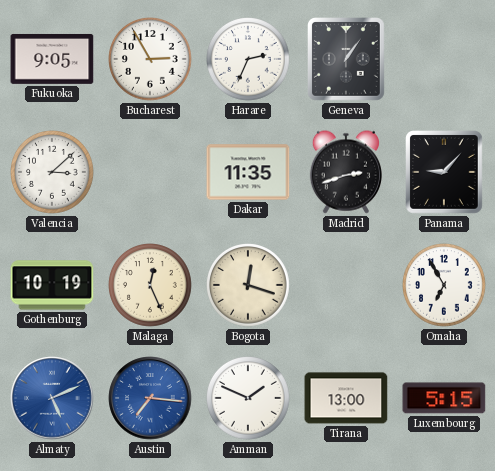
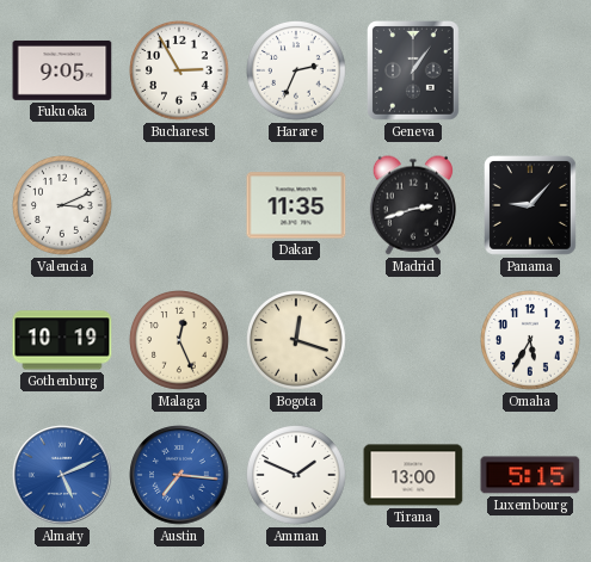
Valencia: 3:08 -> 3:11 (63, 206)
Omaha: 6:55 -> 5:35 (531, 341)
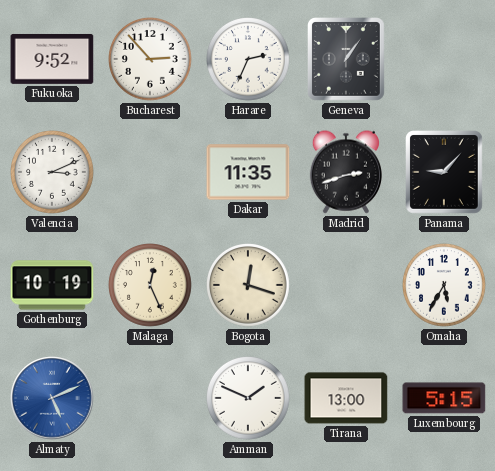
Fukuoka: 9:05 -> 9:52 (52, 59)
Bucharest: 2:55 -> 2:53 (151, 60)
Austin: 7:16 -> none (179, 475)
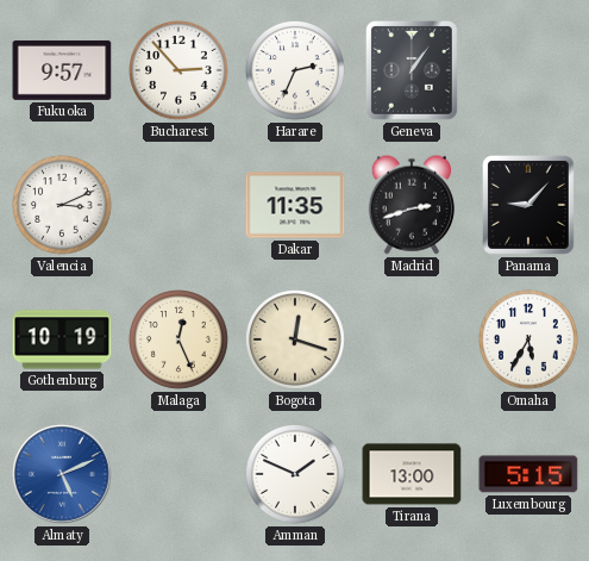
Fukuoka: 9:52 -> 9:57 (62, 70)
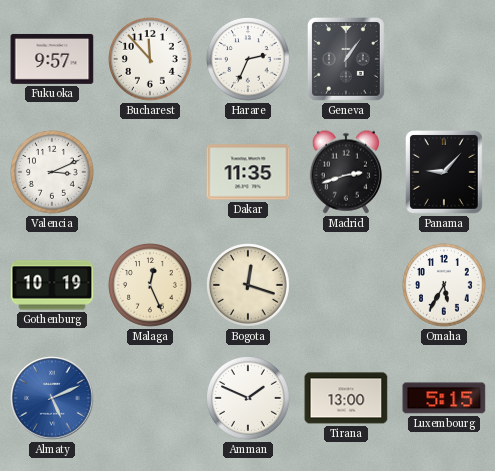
Bucharest: 2:53 -> 11:53 (151, 60)
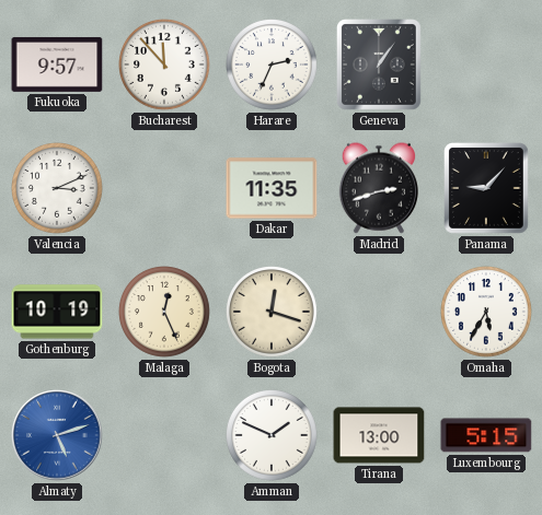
Almaty: 5:11 -> 5:12 (57, 435)
